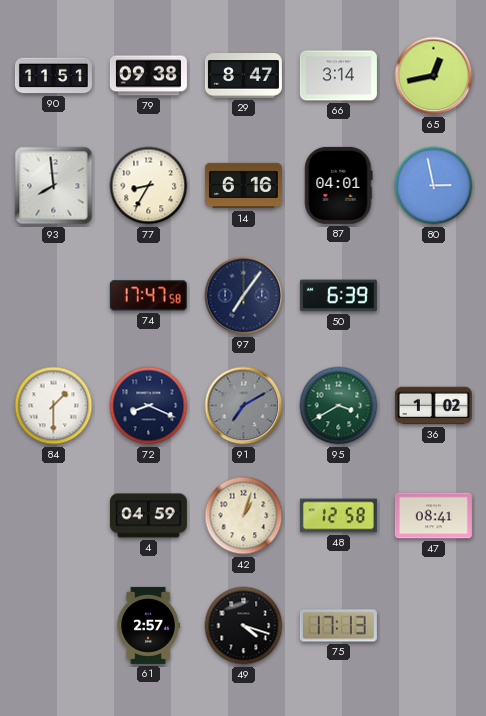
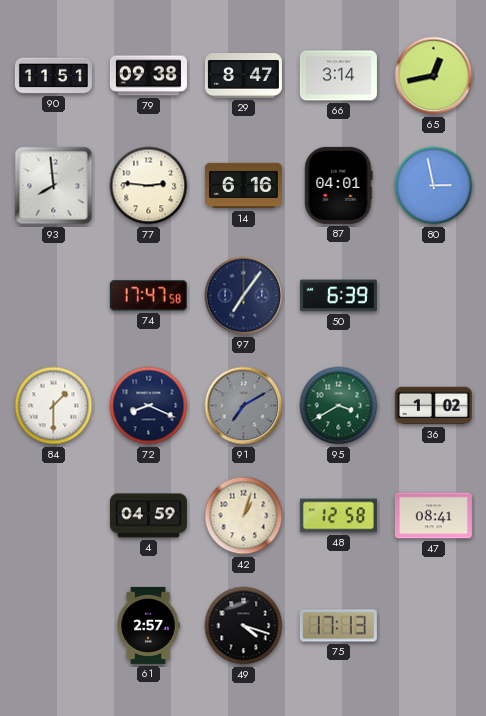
77: 8:35 -> 2:46 (149, 186)
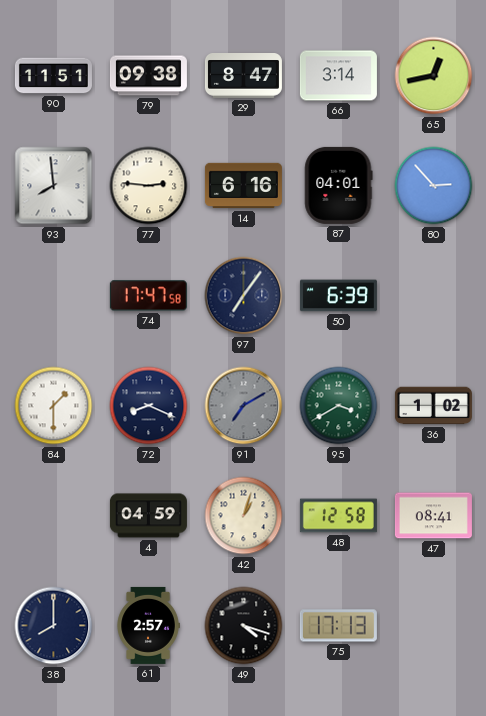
80: 2:58 -> 2:53 (434, 186)
38: none -> 8:00 (54, 626)
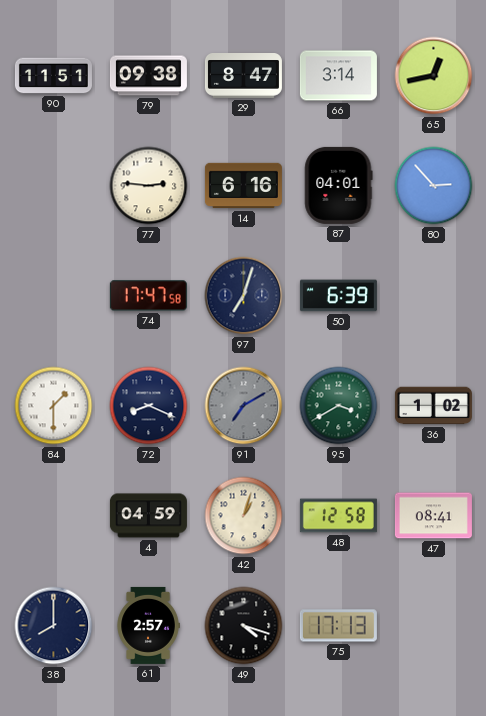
93: 7:59 -> none (54, 186)
97: 7:06 -> 7:03 (244, 296)
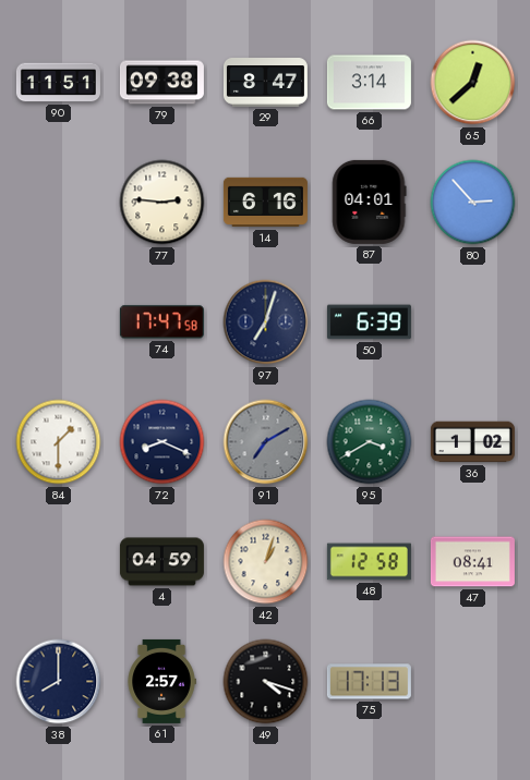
65: 12:43 -> 12:38 (473, 83)
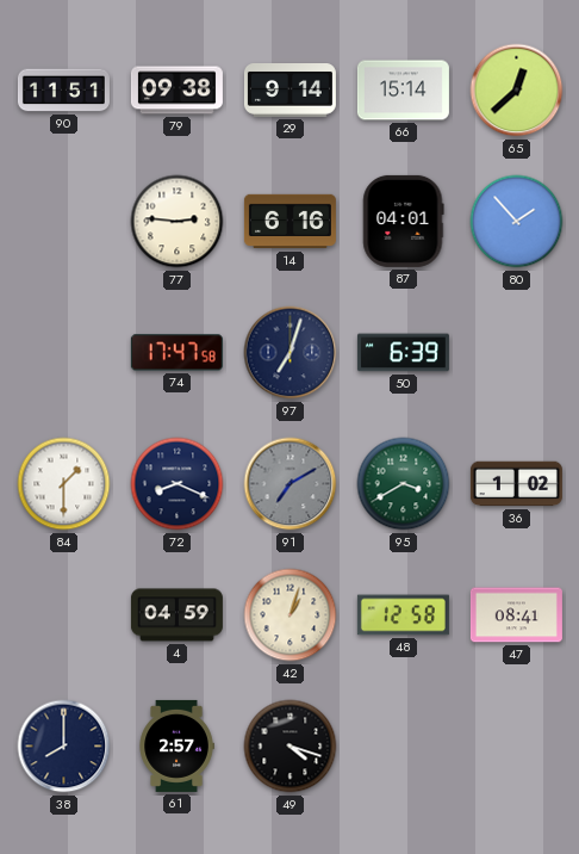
29: 8:47 -> 9:14 (289, 91)
66: 3:14 -> 15:14 (403, 91)
80: 2:53 -> 1:53 (517, 222)
75: 17:13 -> none (369, 682)
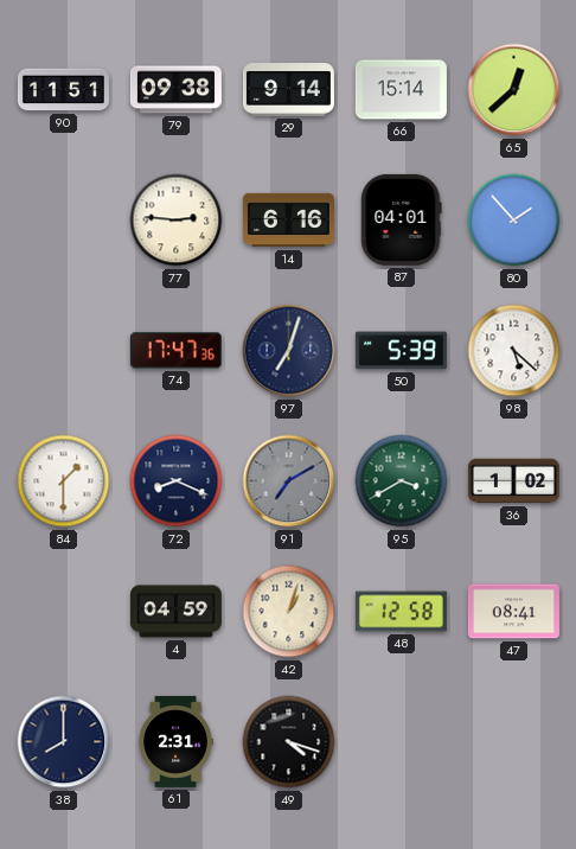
74: 17:47:58 -> 17:47:36 (175, 351)
50: 6:39 -> 5:39 (401, 351)
98: none -> 5:22 (514, 351)
61: 2:57 -> 2:31 (175, 741)
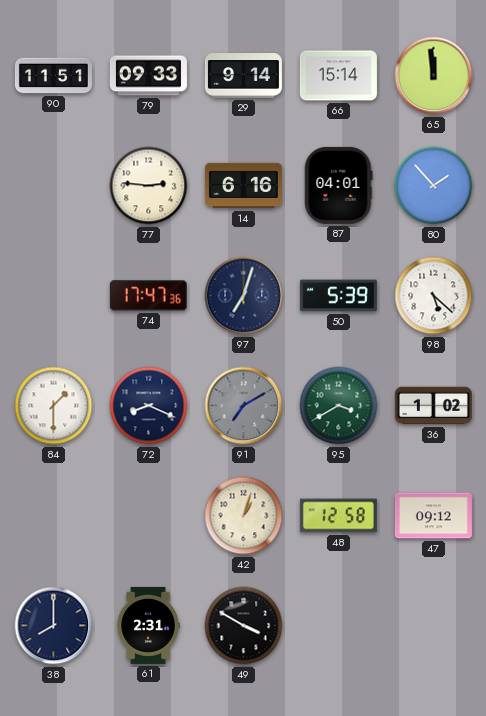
79: 09:38 -> 09:33 (148, 76)
65: 12:38 -> 11:59 (434, 76)
4: 04:59 -> none (175, 612)
47: 08:41 -> 09:12 (433, 516)
49: 4:18 -> 3:50 (244, 626)
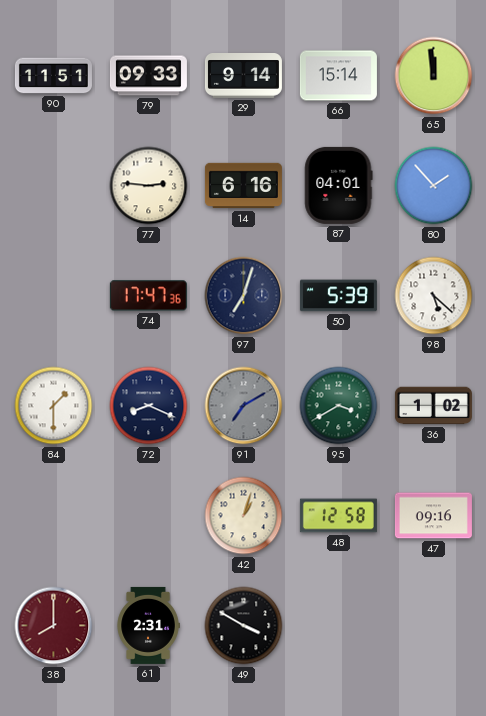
47: 09:12 -> 09:16 (433, 516)
38 dial: navy -> burgundy (54, 626)
